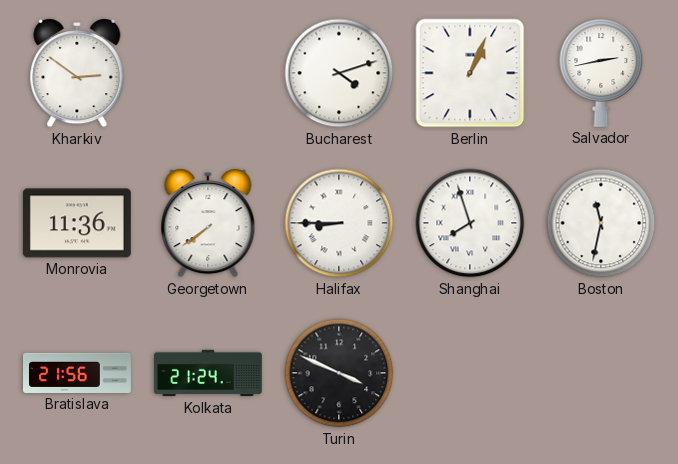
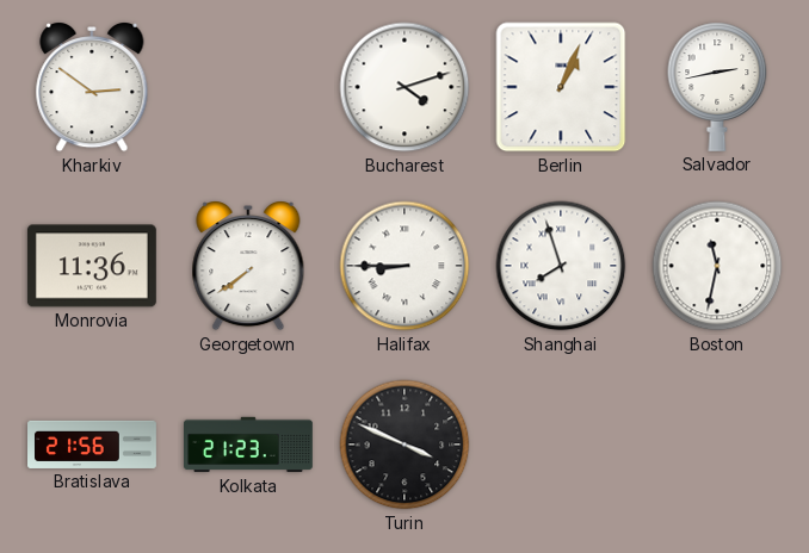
Kolkata: 21:24 -> 21:23 (249, 445)
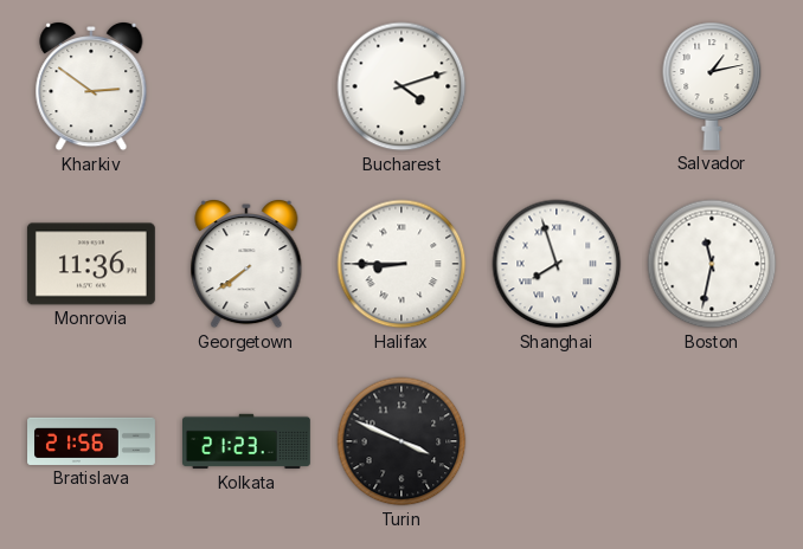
Berlin: 1:04 -> none (561, 87)
Salvador: 2:43 -> 1:13 (712, 86)
